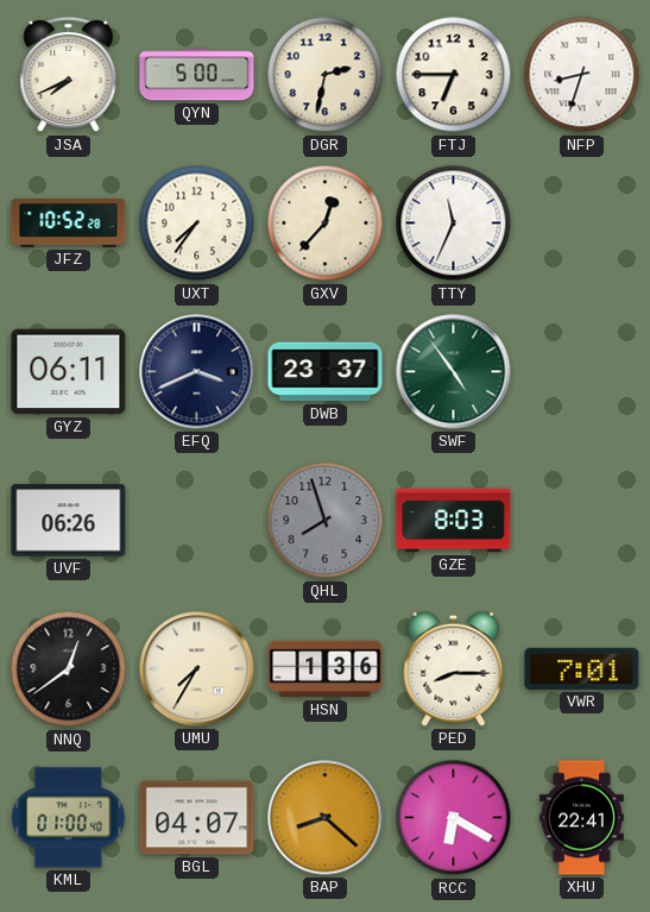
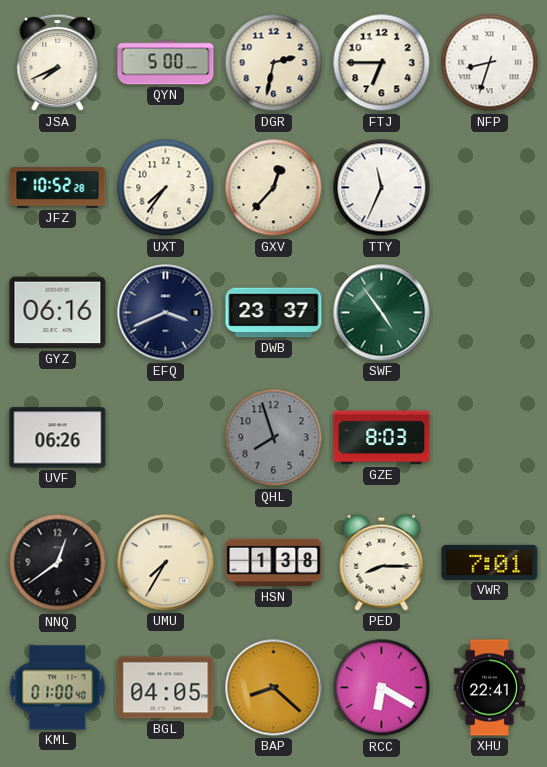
GYZ: 06:11 -> 06:16 (58, 313)
HSN: 1:36 -> 1:38 (274, 563)
BGL: 04:07 -> 04:05 (166, 688)
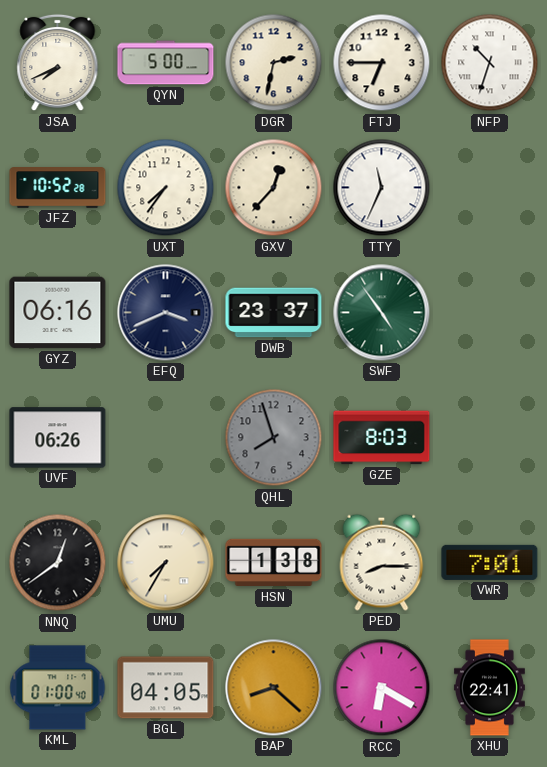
NFP: 8:33 -> 10:33 (490, 63)
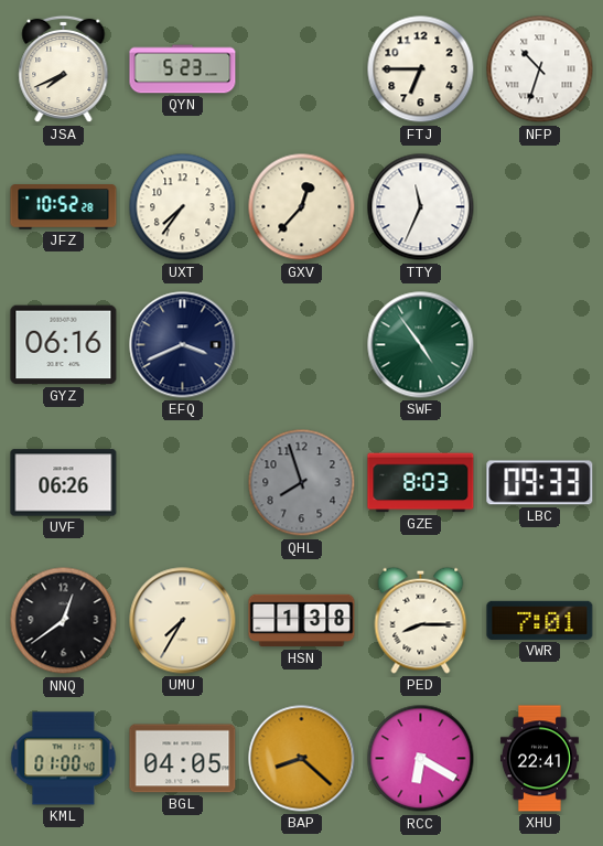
QYN: 5:00 -> 5:23 (183, 69)
DGR: 2:32 -> none (274, 63)
DWB: 23:37 -> none (274, 313)
LBC: none -> 09:33 (540, 483)
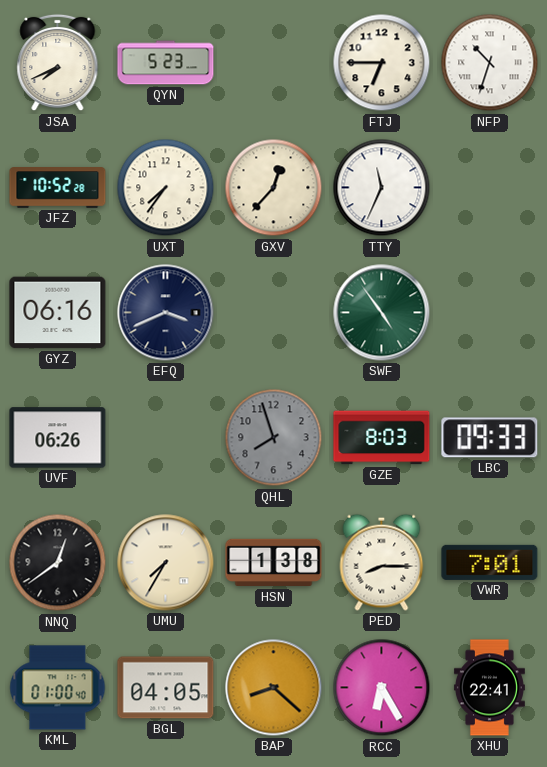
RCC: 6:20 -> 6:25 (382, 688)
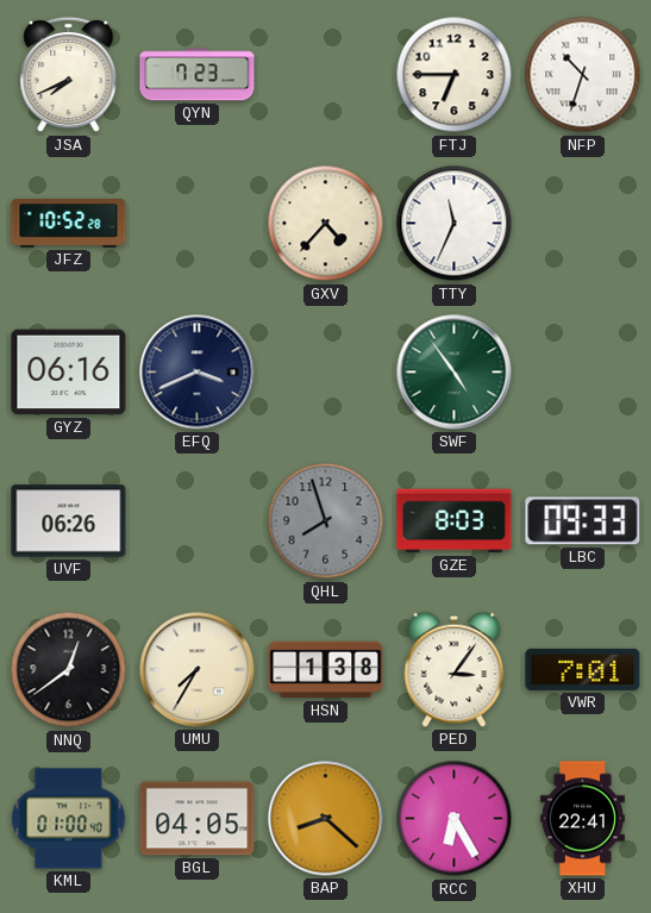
QYN: 5:23 -> 7:23 (198, 75)
UXT: 7:36 -> none (166, 188)
GXV: 12:37 -> 4:37 (326, 224)
PED: 8:15 -> 3:06 (455, 669)
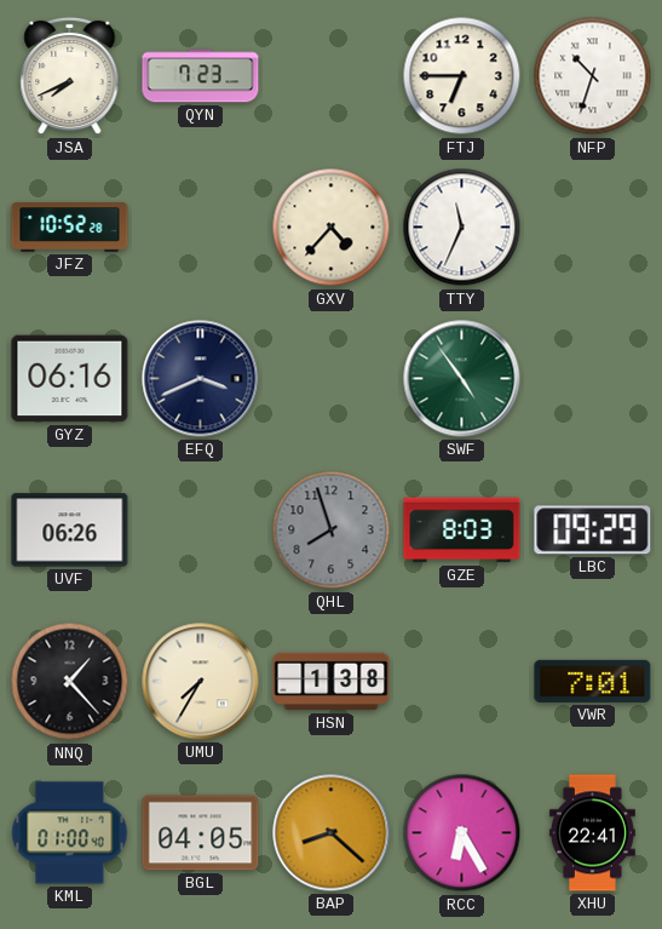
LBC: 09:33 -> 09:29 (593, 531)
NNQ: 12:39 -> 1:23 (70, 682)
PED: 3:06 -> none (455, 669)
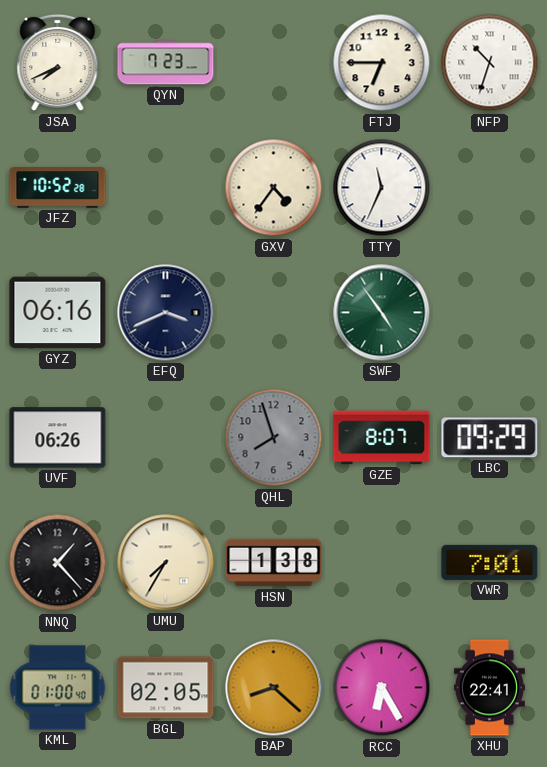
GXV: 4:37 -> 4:36 (274, 188)
GZE: 8:03 -> 8:07 (382, 438)
BGL: 04:05 -> 02:05 (166, 688)
